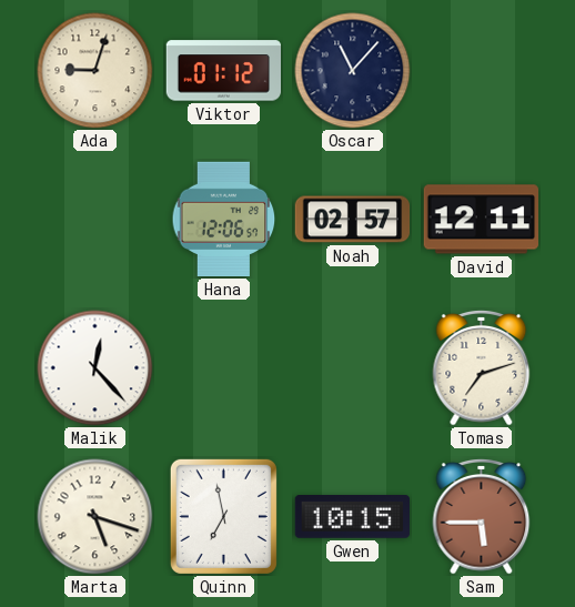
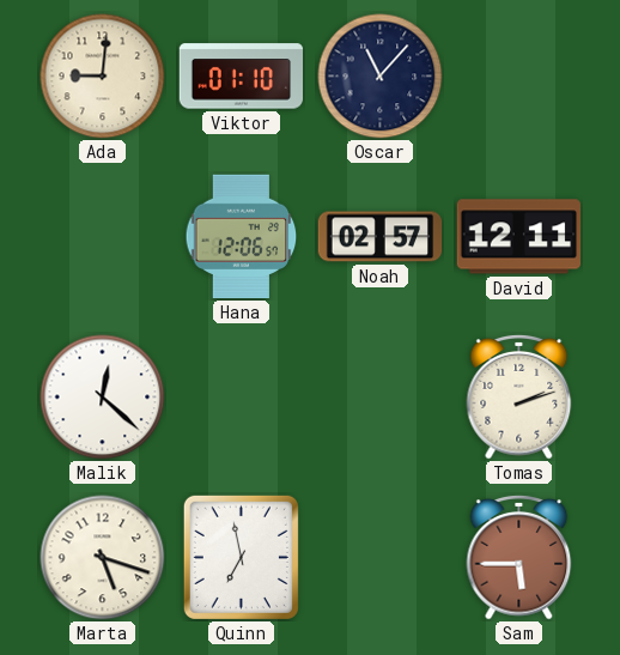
Ada: 9:03 -> 9:01 (103, 77)
Viktor: 01:12 -> 01:10 (242, 77)
Malik: 12:23 -> 12:22 (103, 398)
Tomas: 7:12 -> 2:12 (519, 398)
Gwen: 10:15 -> none (352, 517)
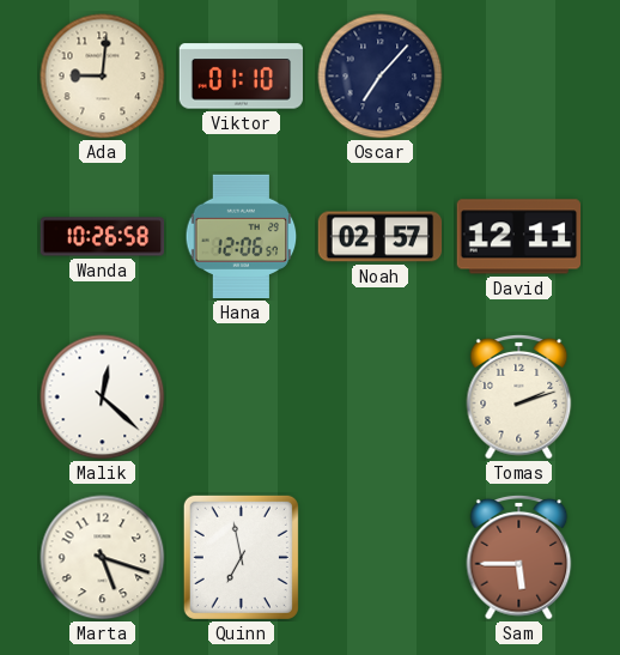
Oscar: 11:07 -> 7:07 (381, 77)
Wanda: none -> 10:26 (103, 237)
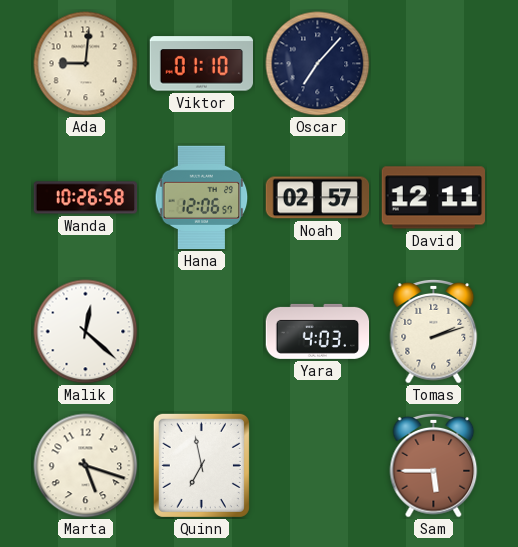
Yara: none -> 4:03 (318, 331)
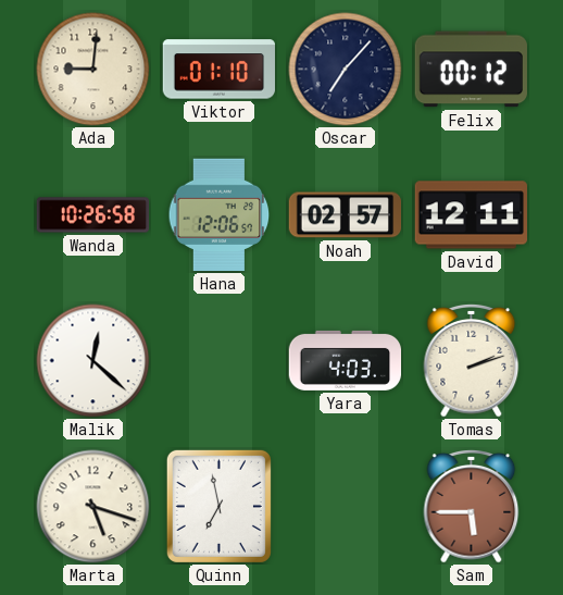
Felix: none -> 00:12 (471, 70)
